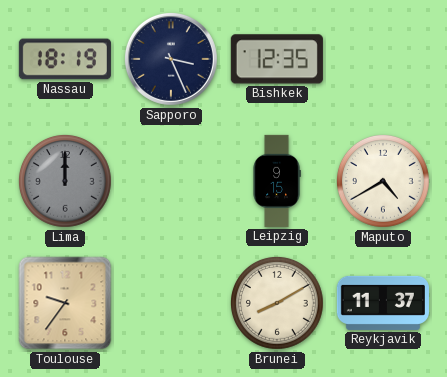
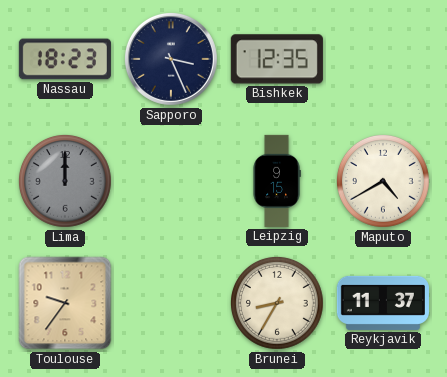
Nassau: 18:19 -> 18:23 (65, 59)
Brunei: 8:10 -> 8:35 (278, 304)
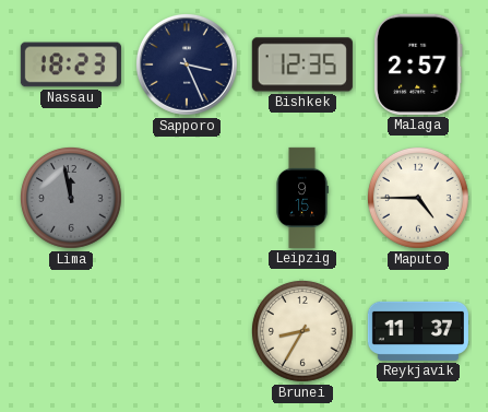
Malaga: none -> 2:57 (419, 64)
Lima: 12:00 -> 11:58 (72, 199)
Maputo: 4:40 -> 4:45 (419, 199)
Toulouse: 9:36 -> none (65, 303)
